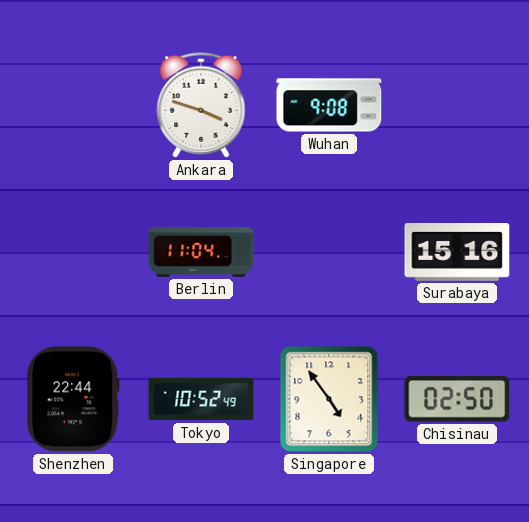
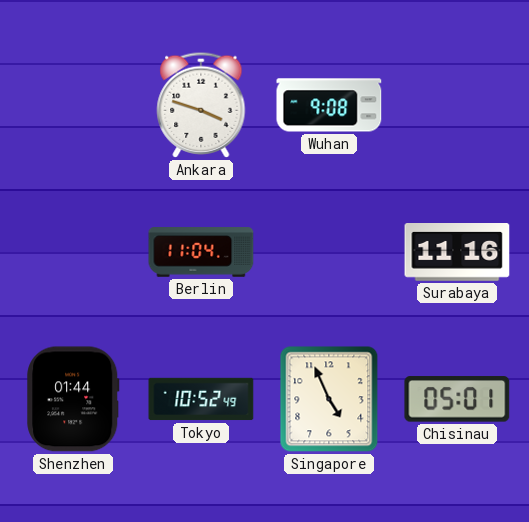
Surabaya: 15:16 -> 11:16 (457, 253)
Shenzhen: 22:44 -> 01:44 (73, 399)
Singapore: 4:54 -> 4:56 (329, 399)
Chisinau: 02:50 -> 05:01 (457, 399)
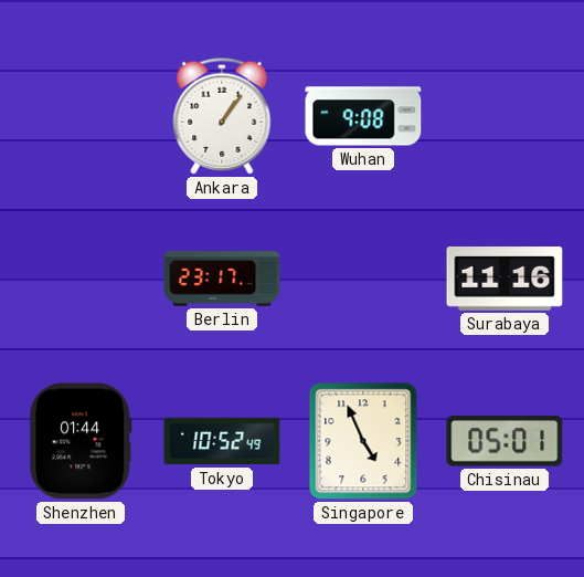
Ankara: 3:48 -> 1:06 (222, 116)
Berlin: 11:04 -> 23:17 (222, 279)
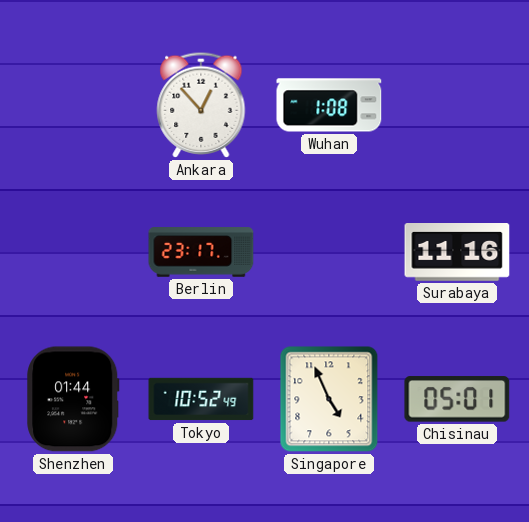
Ankara: 1:06 -> 12:53 (201, 105)
Wuhan: 9:08 -> 1:08 (329, 105)
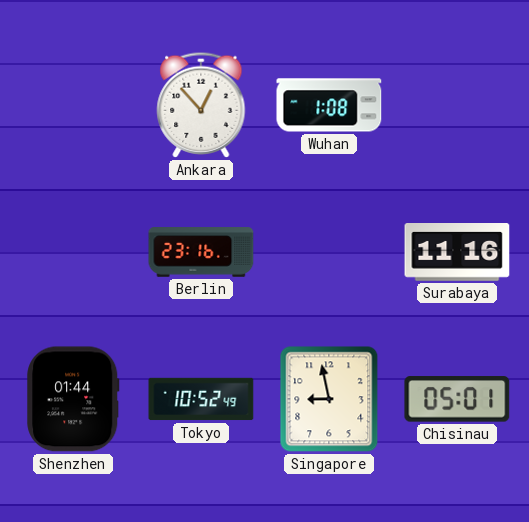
Berlin: 23:17 -> 23:16 (201, 252)
Singapore: 4:56 -> 8:58 (329, 399)
